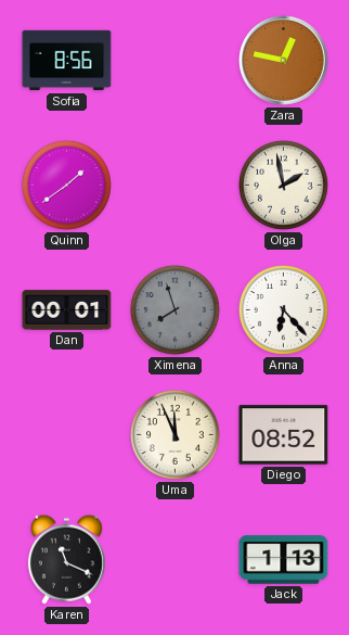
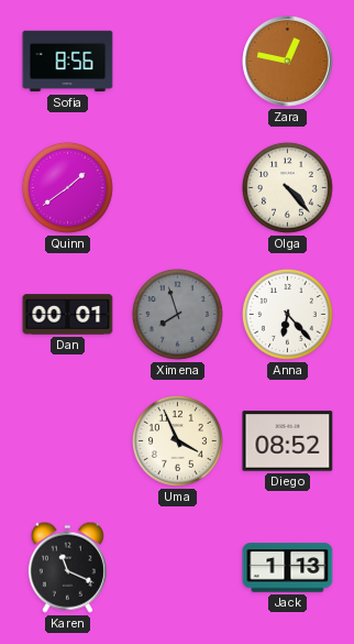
Olga: 1:58 -> 4:23 (287, 187)
Uma: 11:56 -> 3:56 (177, 440)
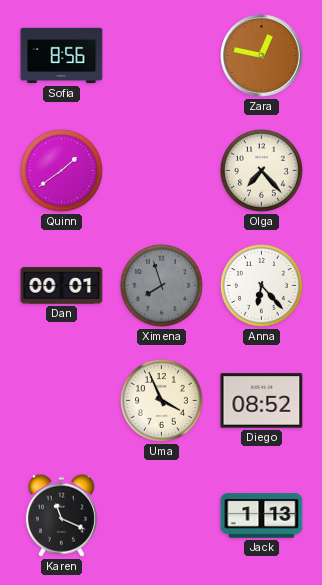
Olga: 4:23 -> 7:23 (261, 170)
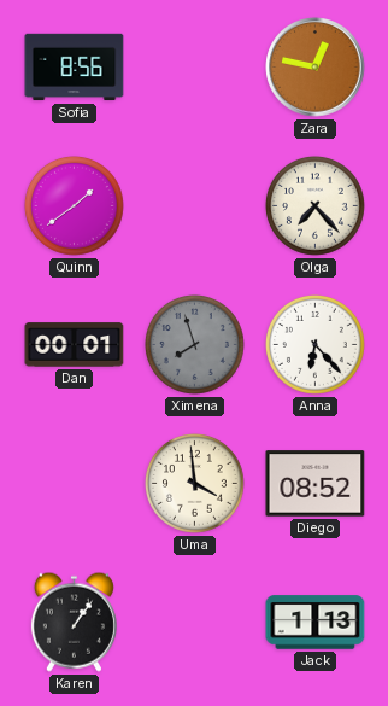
Uma: 3:56 -> 3:59 (194, 483)
Karen: 11:19 -> 1:06 (74, 622)
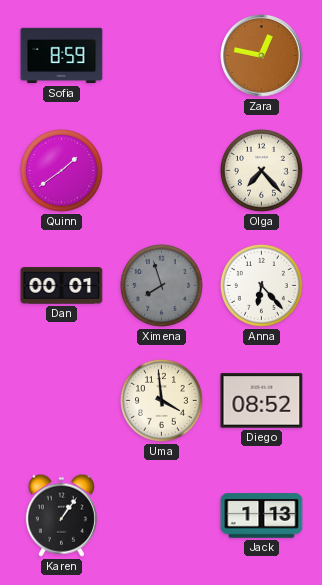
Sofia: 8:56 -> 8:59 (62, 56)
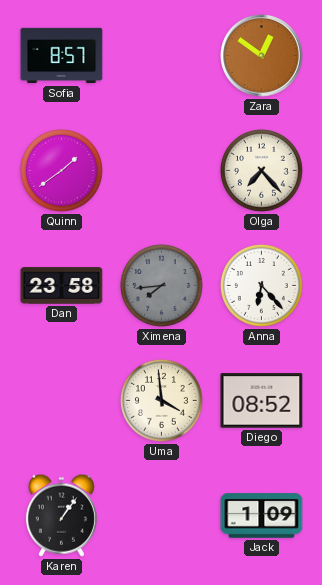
Sofia: 8:59 -> 8:57 (62, 56)
Zara: 12:47 -> 12:51 (262, 56)
Dan: 00:01 -> 23:58 (62, 286)
Ximena: 7:57 -> 7:44 (161, 285)
Jack: 1:13 -> 1:09 (262, 516)
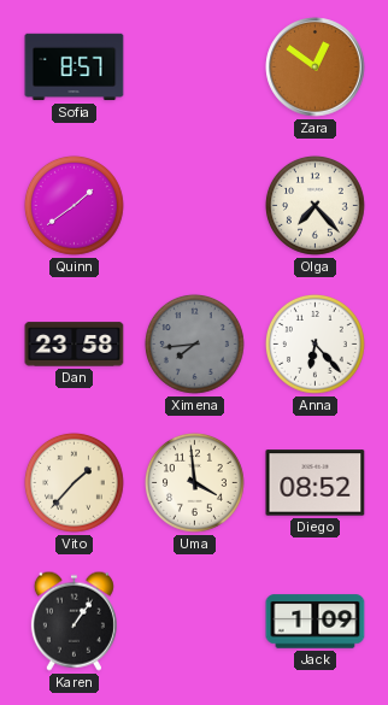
Vito: none -> 1:37 (74, 482)
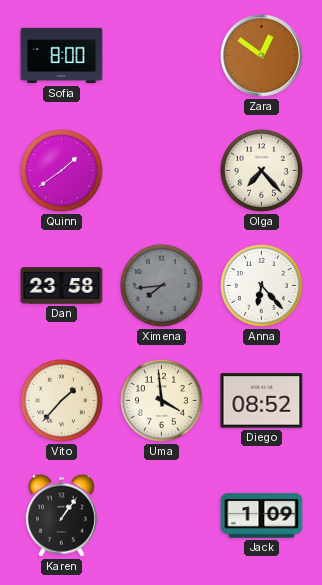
Sofia: 8:57 -> 8:00 (62, 56)
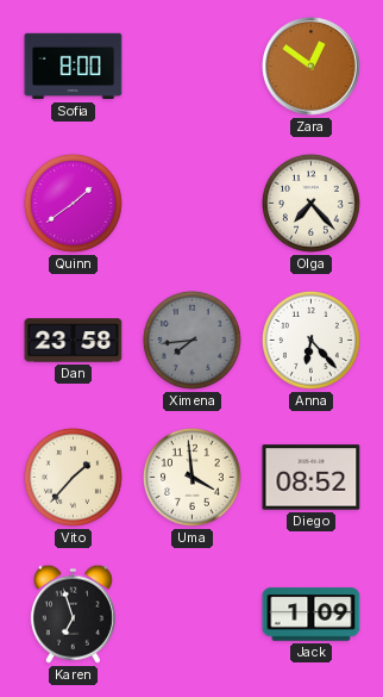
Karen: 1:06 -> 6:57 (73, 614)
